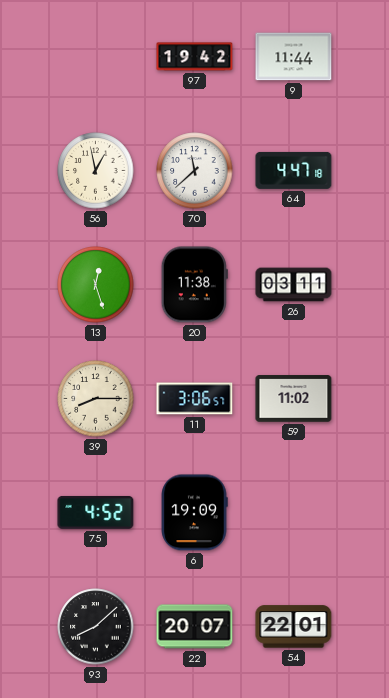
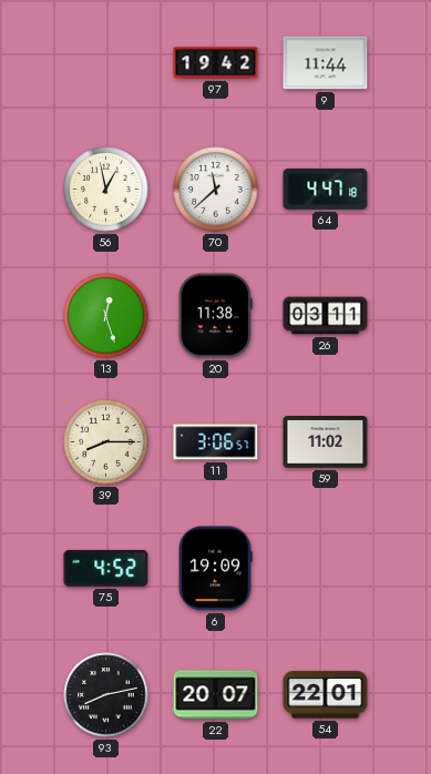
93: 8:08 -> 8:13 (106, 695)
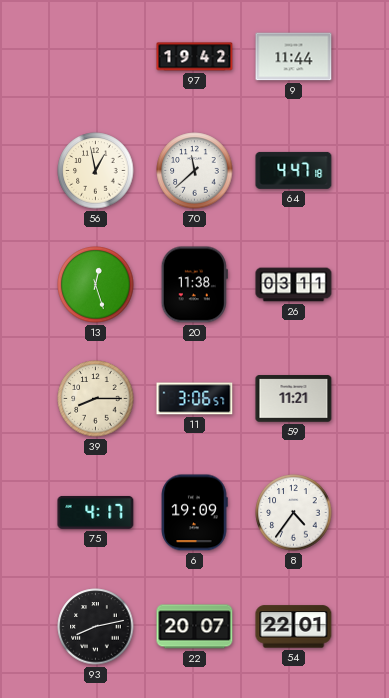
59: 11:02 -> 11:21 (294, 399)
75: 4:52 -> 4:17 (96, 512)
8: none -> 4:36 (294, 513)
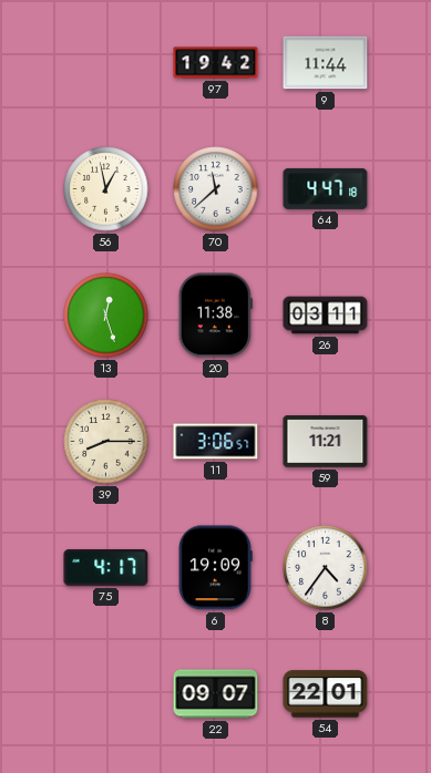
93: 8:13 -> none (96, 627)
22: 20:07 -> 09:07 (216, 694)
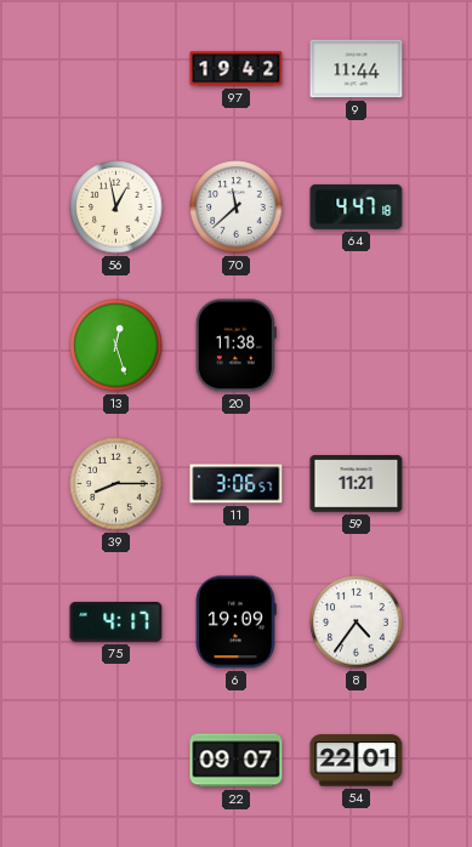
26: 03:11 -> none (326, 316)
